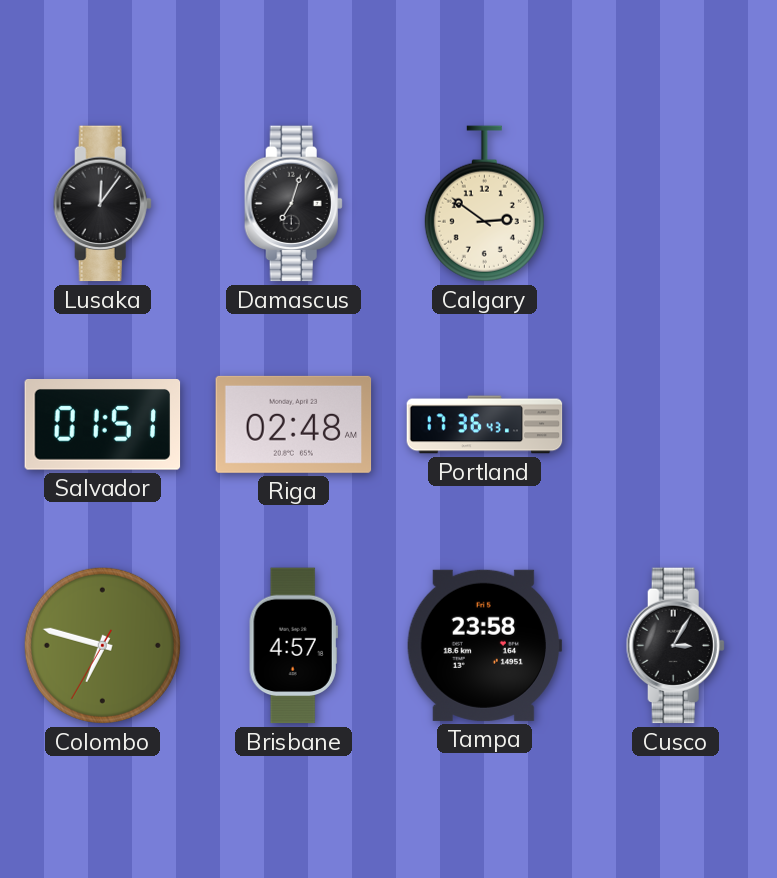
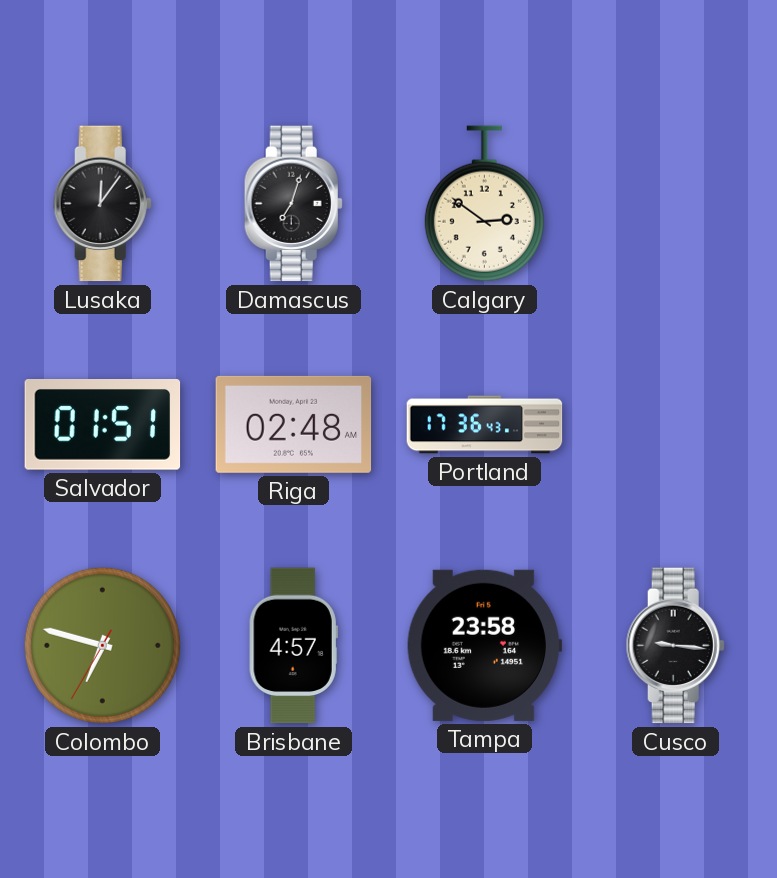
Cusco: 3:05 -> 9:16 (675, 646)
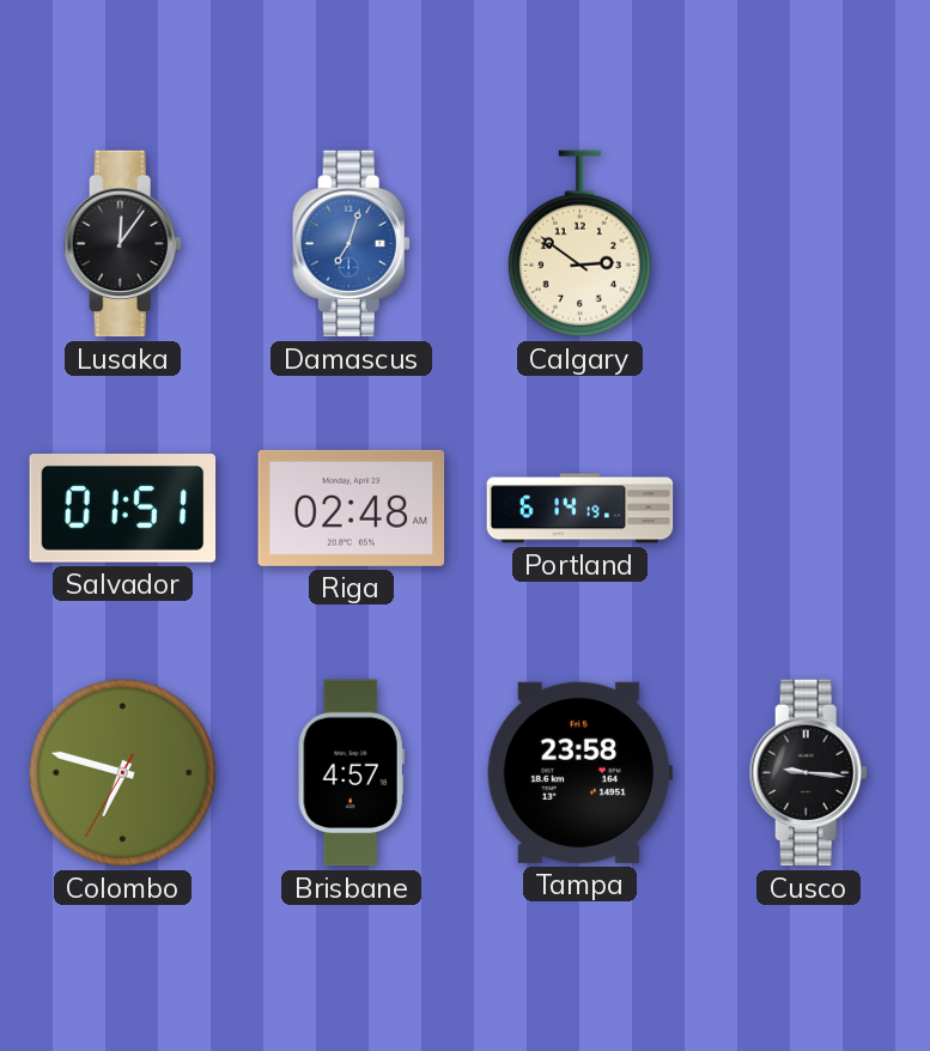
Damascus dial: black -> blue (351, 244)
Portland: 17:36 -> 6:14 (581, 509)
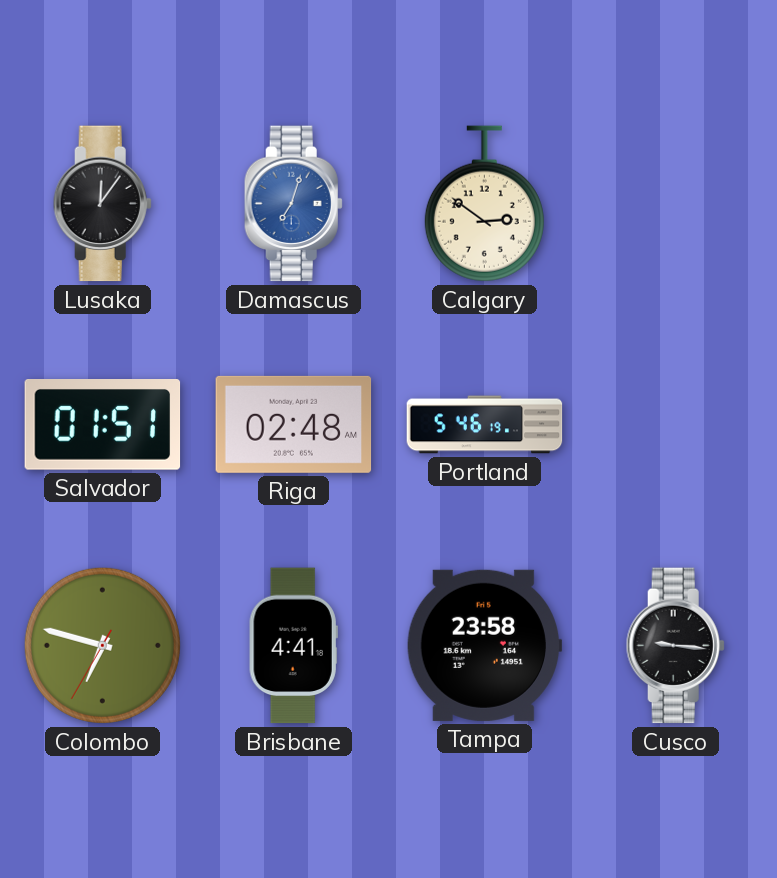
Portland: 6:14 -> 5:46 (485, 425)
Brisbane: 4:57 -> 4:41 (293, 646)
